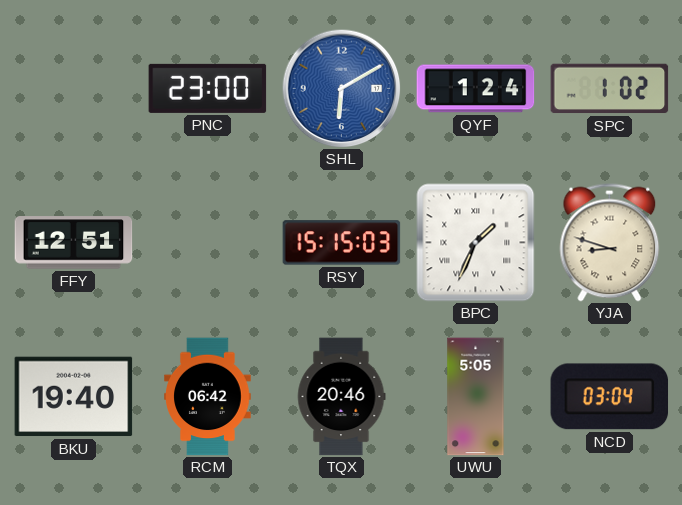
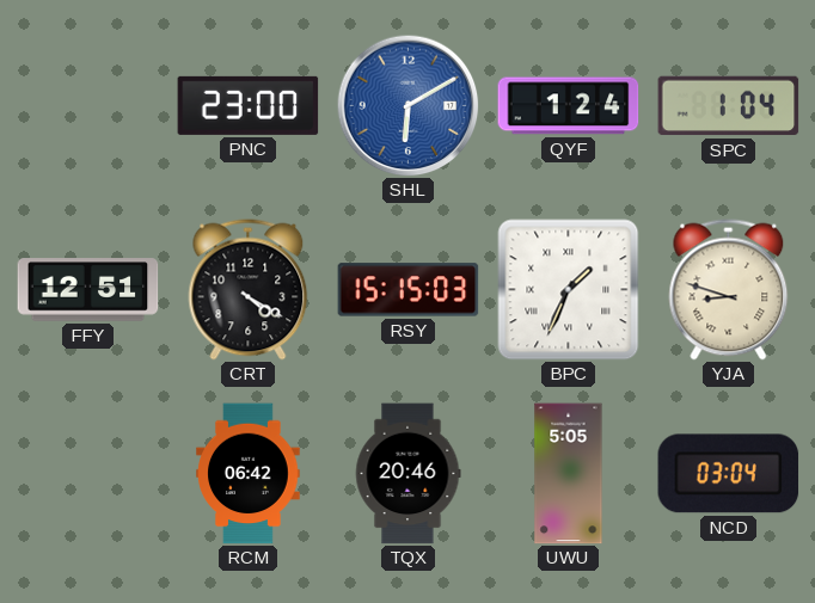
SPC: 1:02 -> 1:04 (729, 106)
CRT: none -> 4:20 (249, 290)
BKU: 19:40 -> none (74, 397)
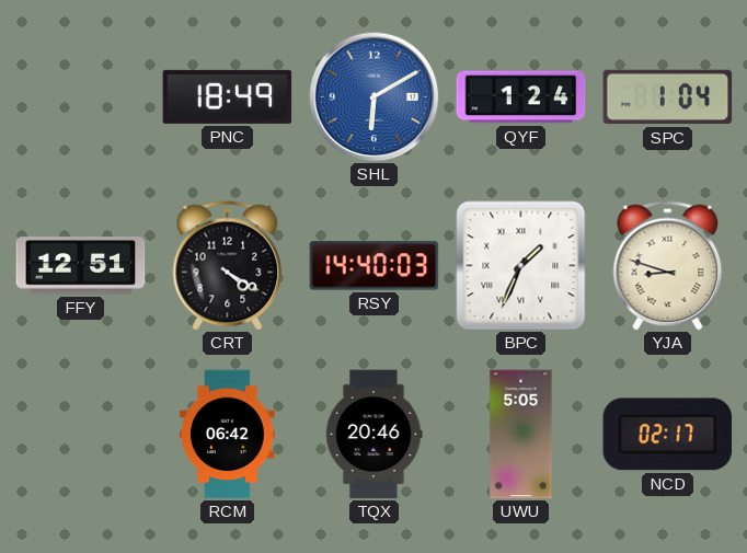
PNC: 23:00 -> 18:49 (228, 96)
RSY: 15:15 -> 14:40 (375, 266)
NCD: 03:04 -> 02:17 (668, 435)
